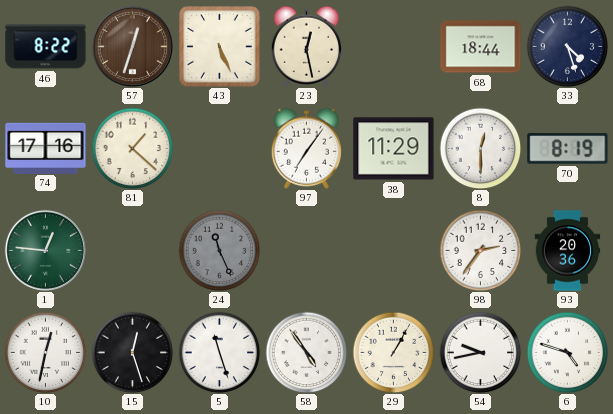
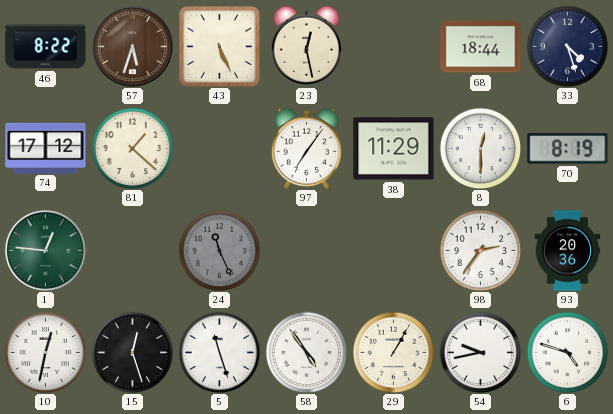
57: 12:33 -> 5:33 (132, 46)
74: 17:16 -> 17:12 (46, 148)
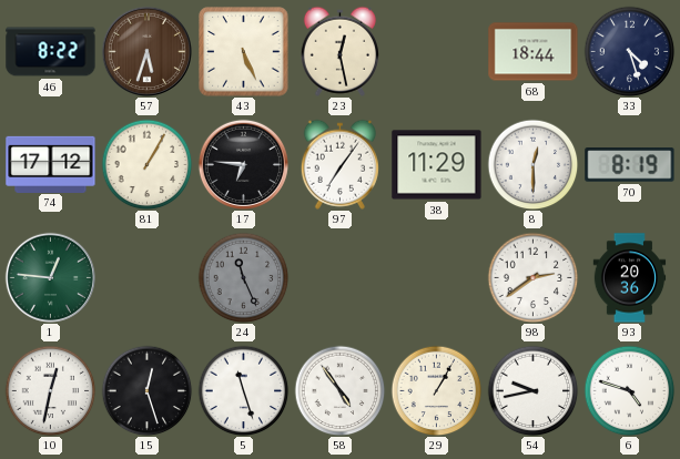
81: 1:22 -> 1:05 (146, 164)
17: none -> 6:46 (243, 164)
98: 2:36 -> 2:39 (532, 277)
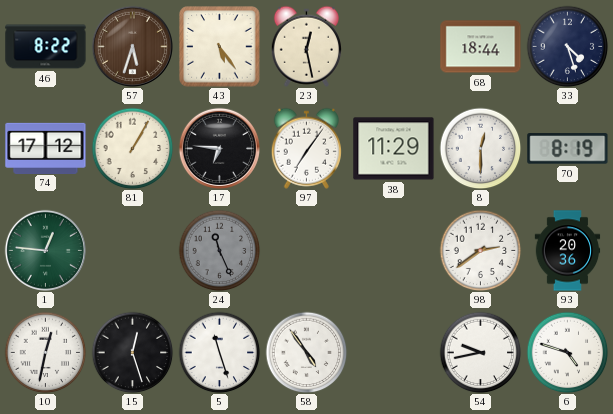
43: 5:26 -> 5:24 (220, 47)
29: 1:05 -> none (436, 390)
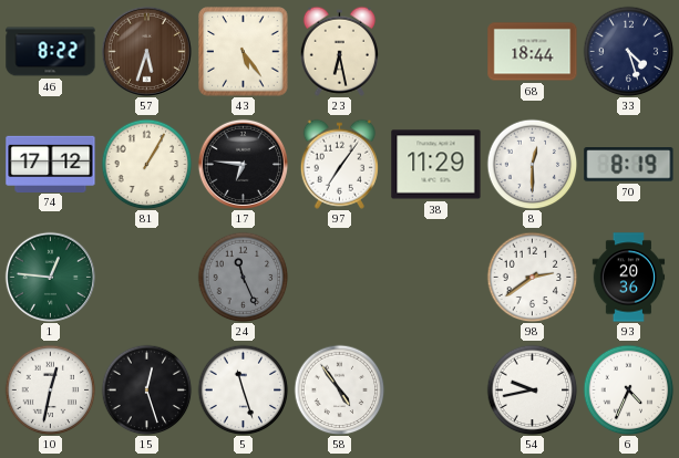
23: 12:28 -> 6:28 (339, 51)
6: 4:48 -> 4:34 (628, 389)
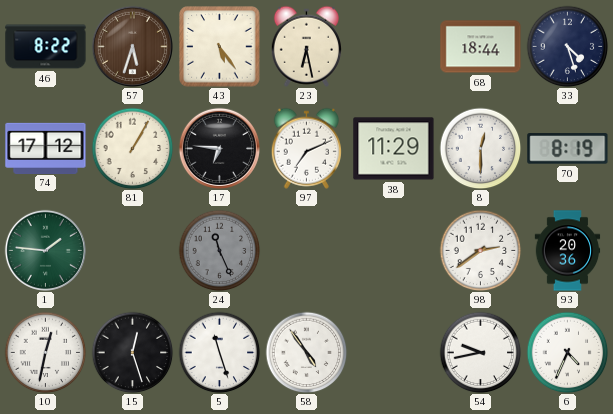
97: 7:06 -> 7:11 (306, 148)
1: 12:46 -> 1:46 (45, 250)
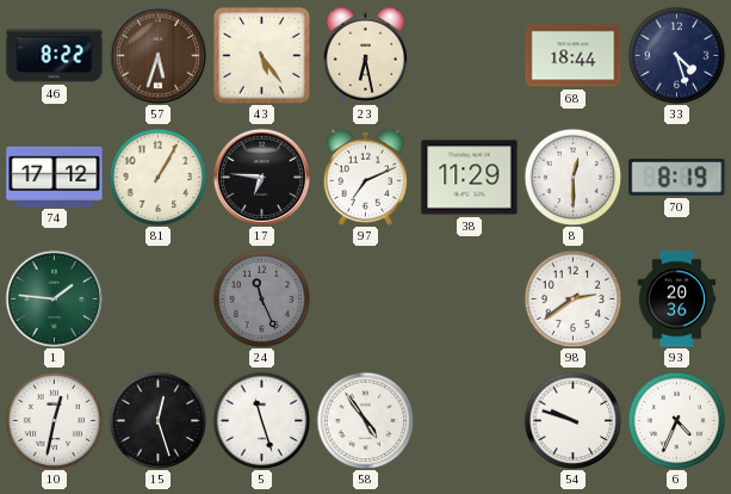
54: 9:43 -> 9:48 (572, 420)
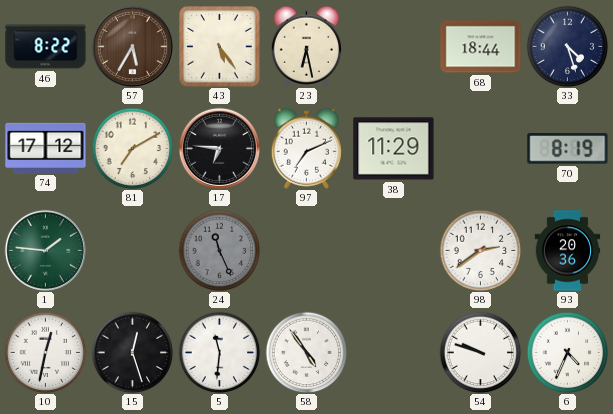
57: 5:33 -> 5:35 (132, 46)
81: 1:05 -> 7:10 (132, 148)
8: 12:30 -> none (572, 177)
5: 11:27 -> 11:31 (219, 352)
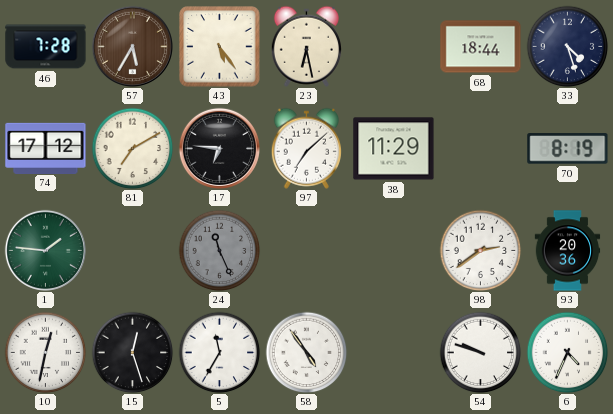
46: 8:22 -> 7:28 (46, 47)
97: 7:11 -> 7:08 (306, 148)
5: 11:31 -> 11:35 (219, 352)
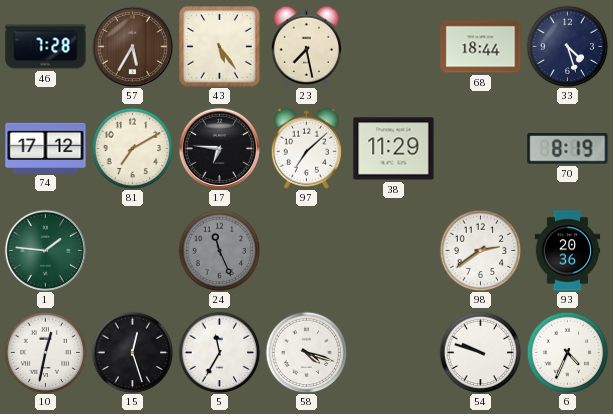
23: 6:28 -> 7:28 (306, 46)
58: 4:54 -> 4:18 (306, 352)
